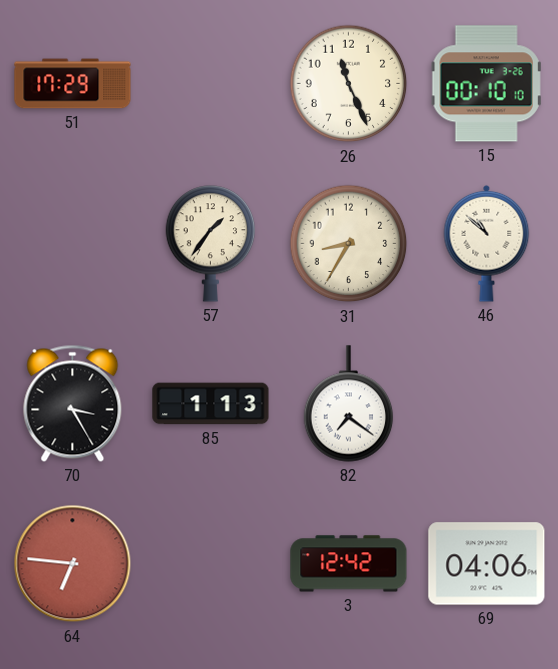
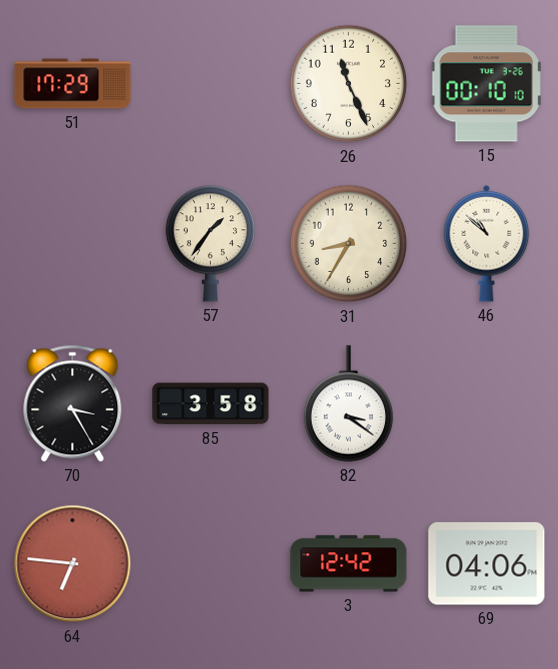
85: 1:13 -> 3:58 (211, 404)
82: 7:21 -> 3:21 (349, 404)
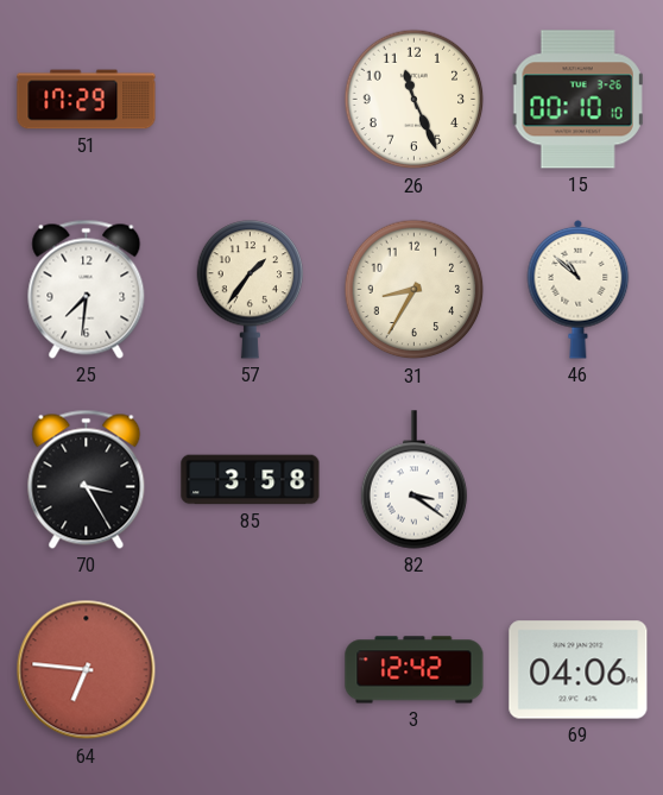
25: none -> 7:31 (87, 289)
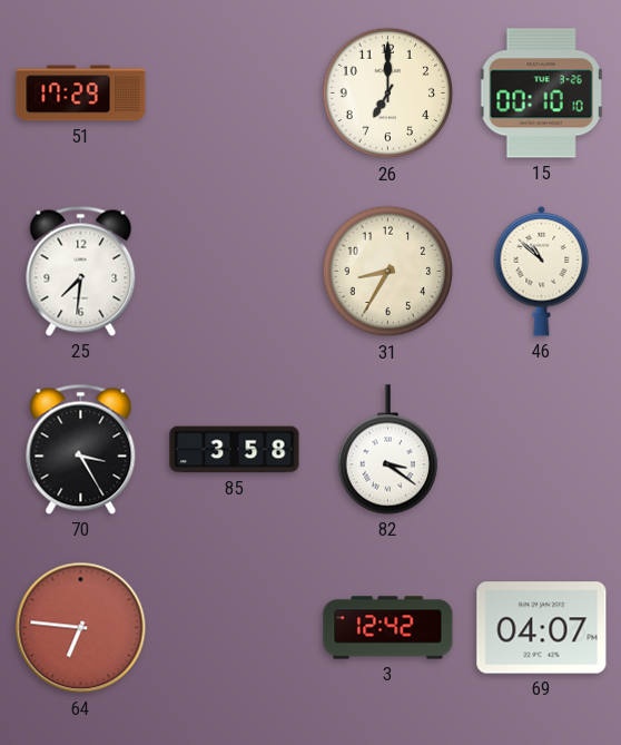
26: 11:26 -> 7:00 (388, 94)
57: 1:36 -> none (251, 290)
69: 04:06 -> 04:07 (542, 628)
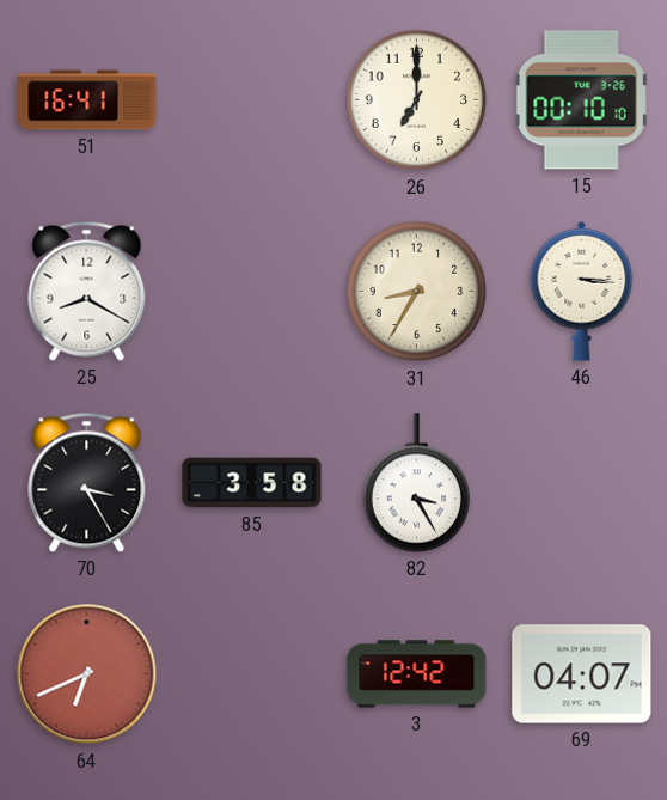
51: 17:29 -> 16:41 (87, 100)
25: 7:31 -> 8:20 (87, 291)
46: 10:52 -> 3:16 (582, 291)
82: 3:21 -> 3:25 (417, 483)
64: 6:46 -> 6:41 (87, 674)
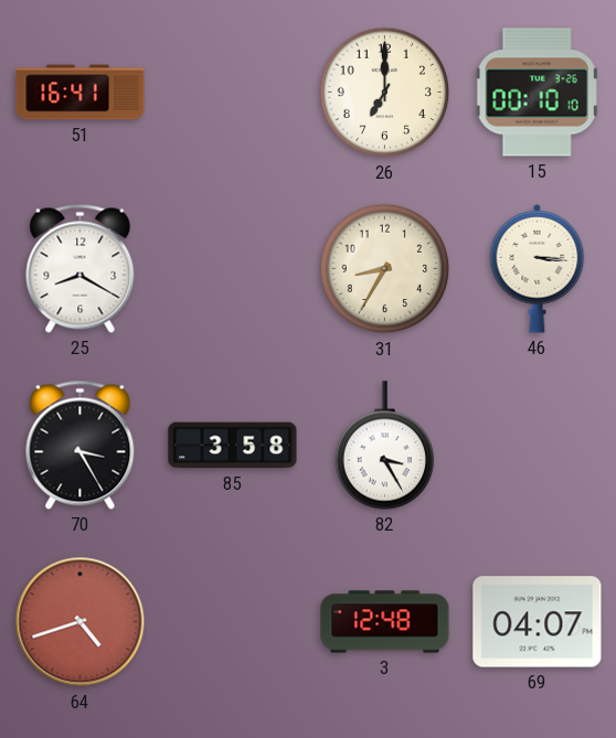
64: 6:41 -> 4:42 (81, 622)
3: 12:42 -> 12:48 (385, 622)
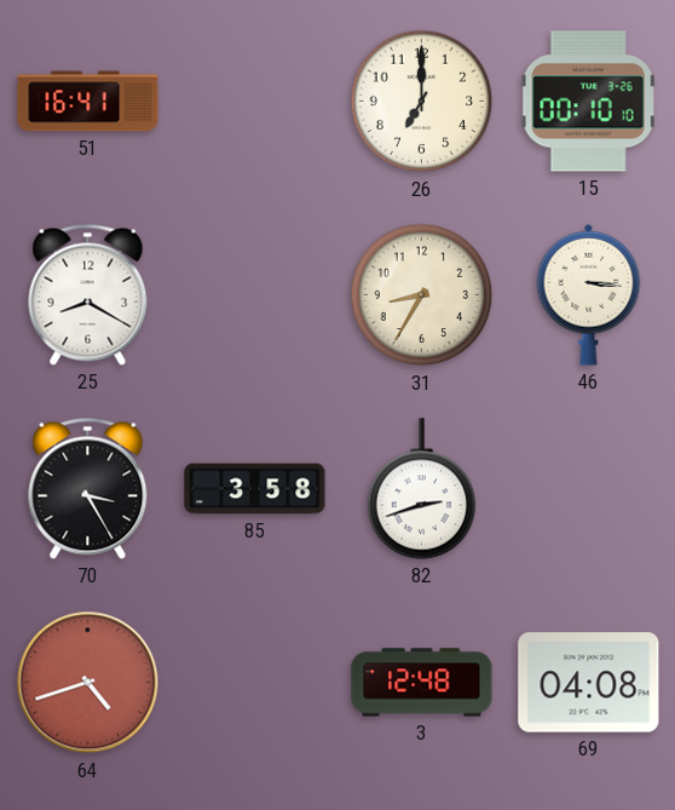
82: 3:25 -> 2:42 (422, 489)
69: 04:07 -> 04:08 (589, 683)
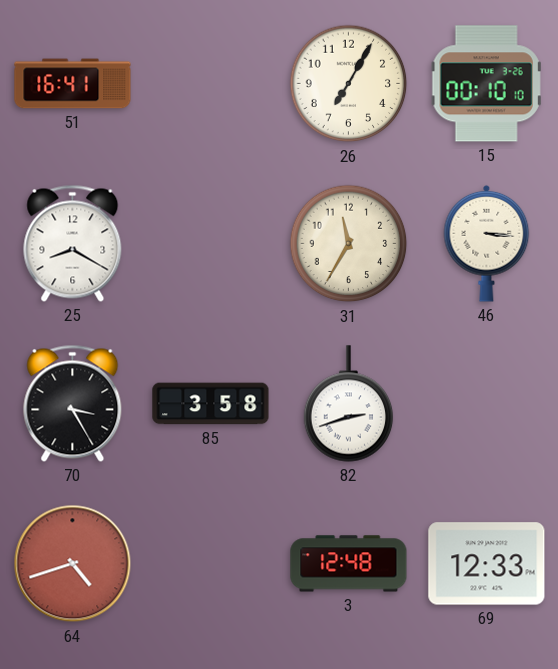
26: 7:00 -> 7:05 (349, 84)
31: 8:35 -> 11:35 (349, 244)
69: 04:08 -> 12:33 (487, 564)
